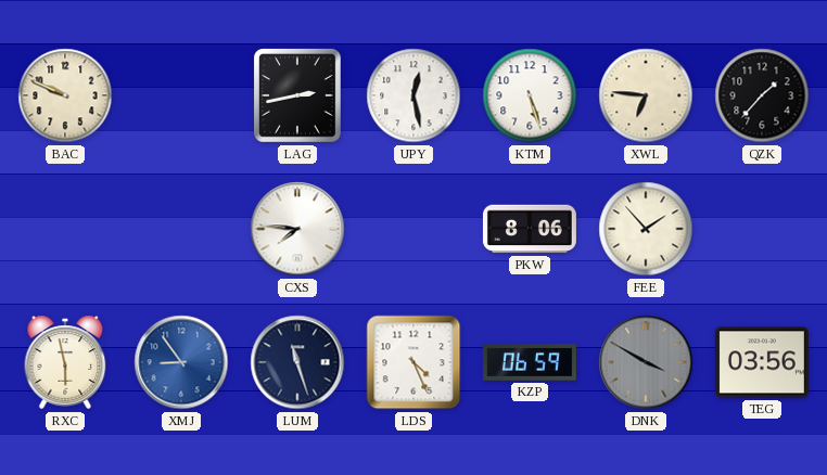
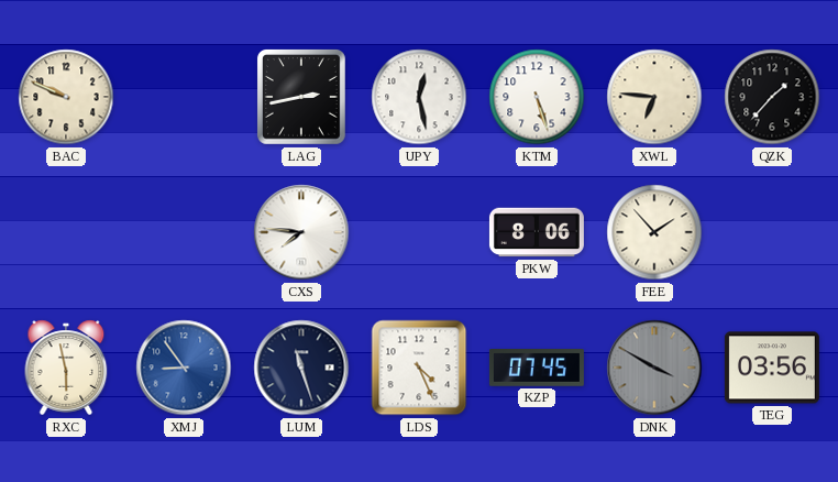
KZP: 06:59 -> 07:45 (537, 368)
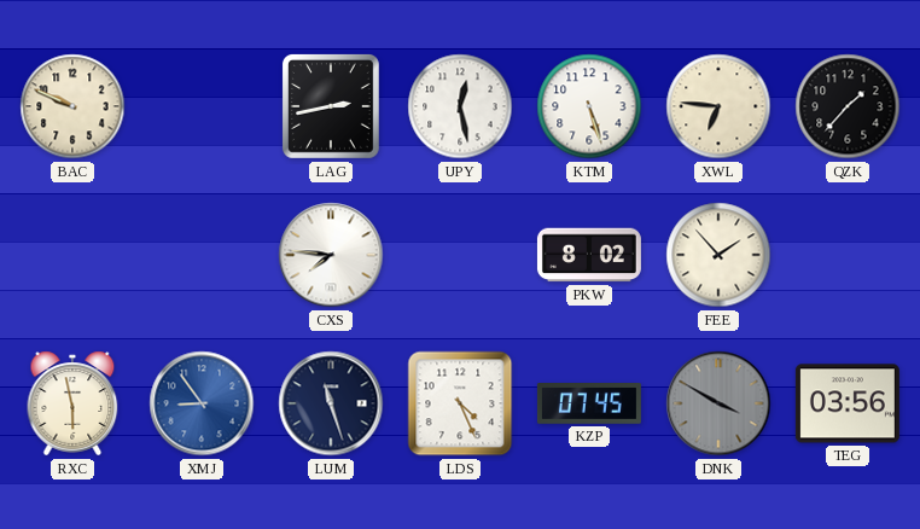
PKW: 8:06 -> 8:02 (589, 255)
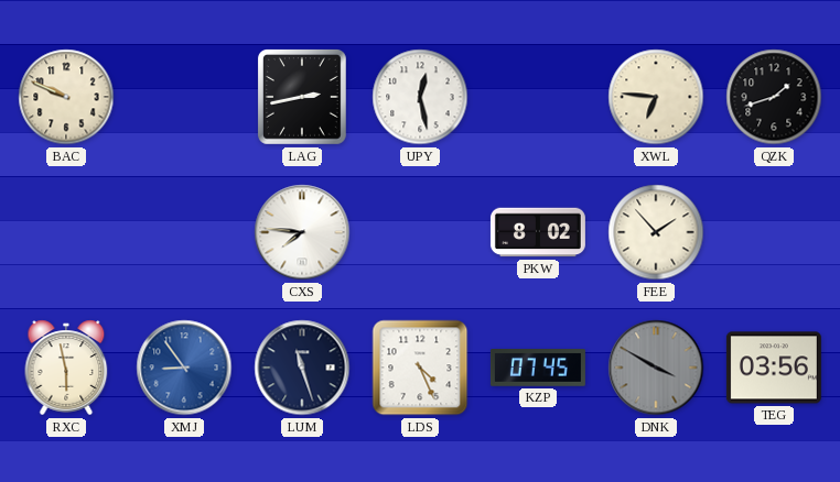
KTM: 5:27 -> none (589, 106)
QZK: 1:37 -> 1:42 (774, 97)
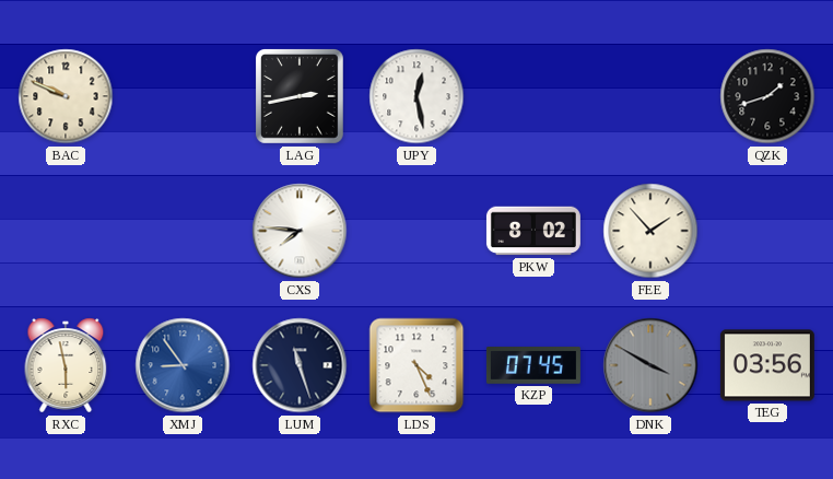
XWL: 6:46 -> none (656, 97)
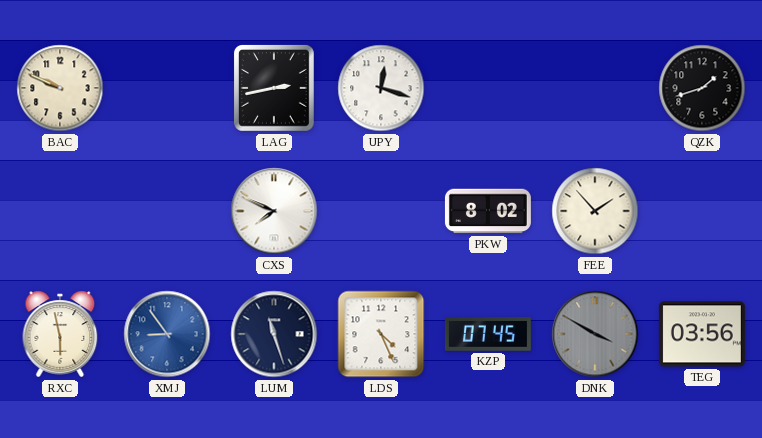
UPY: 12:28 -> 12:18 (381, 88)
CXS: 7:46 -> 7:49 (274, 211)
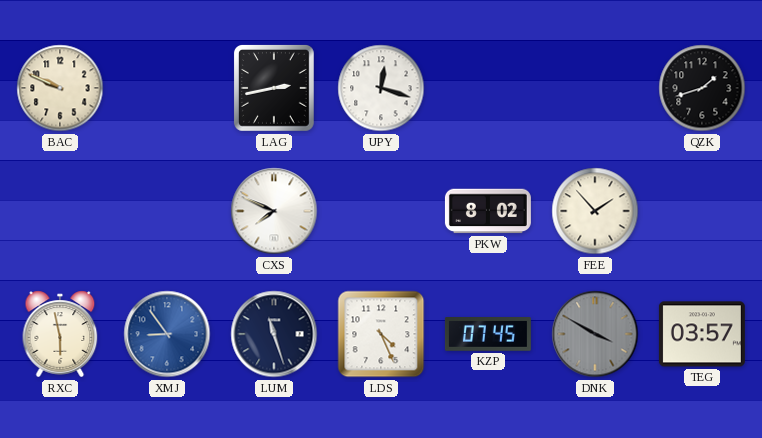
TEG: 03:56 -> 03:57 (702, 334)
